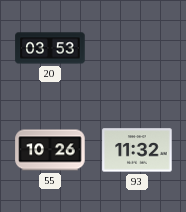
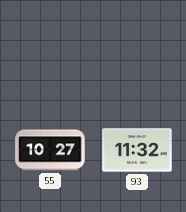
20: 03:53 -> none (50, 48)
55: 10:26 -> 10:27 (50, 150)
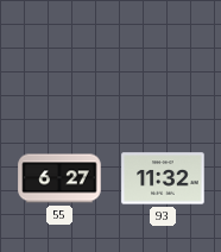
55: 10:27 -> 6:27 (59, 178)
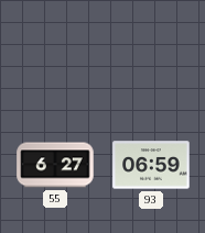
93: 11:32 -> 06:59 (151, 165)
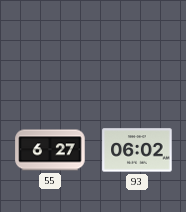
93: 06:59 -> 06:02 (137, 150)
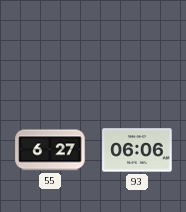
93: 06:02 -> 06:06 (137, 150)
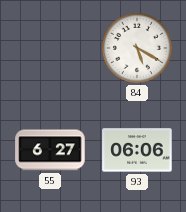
84: none -> 5:20 (137, 48)
